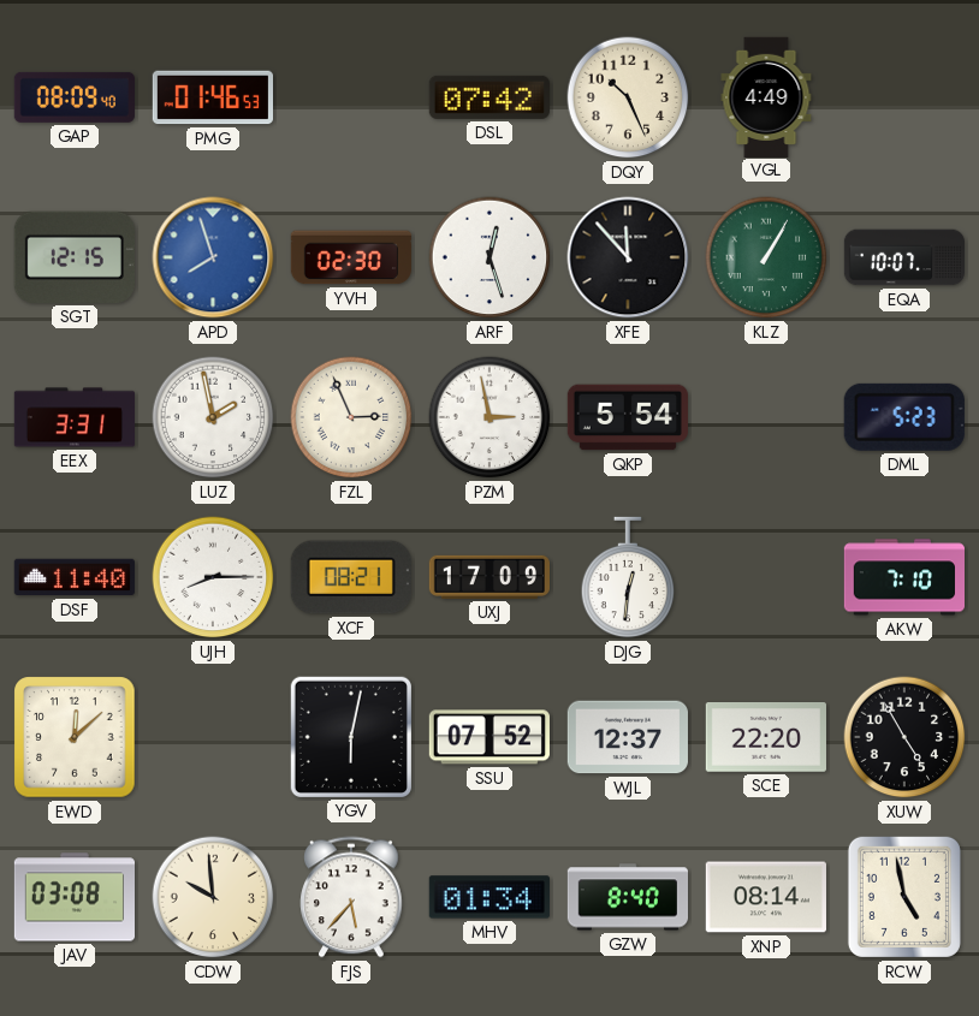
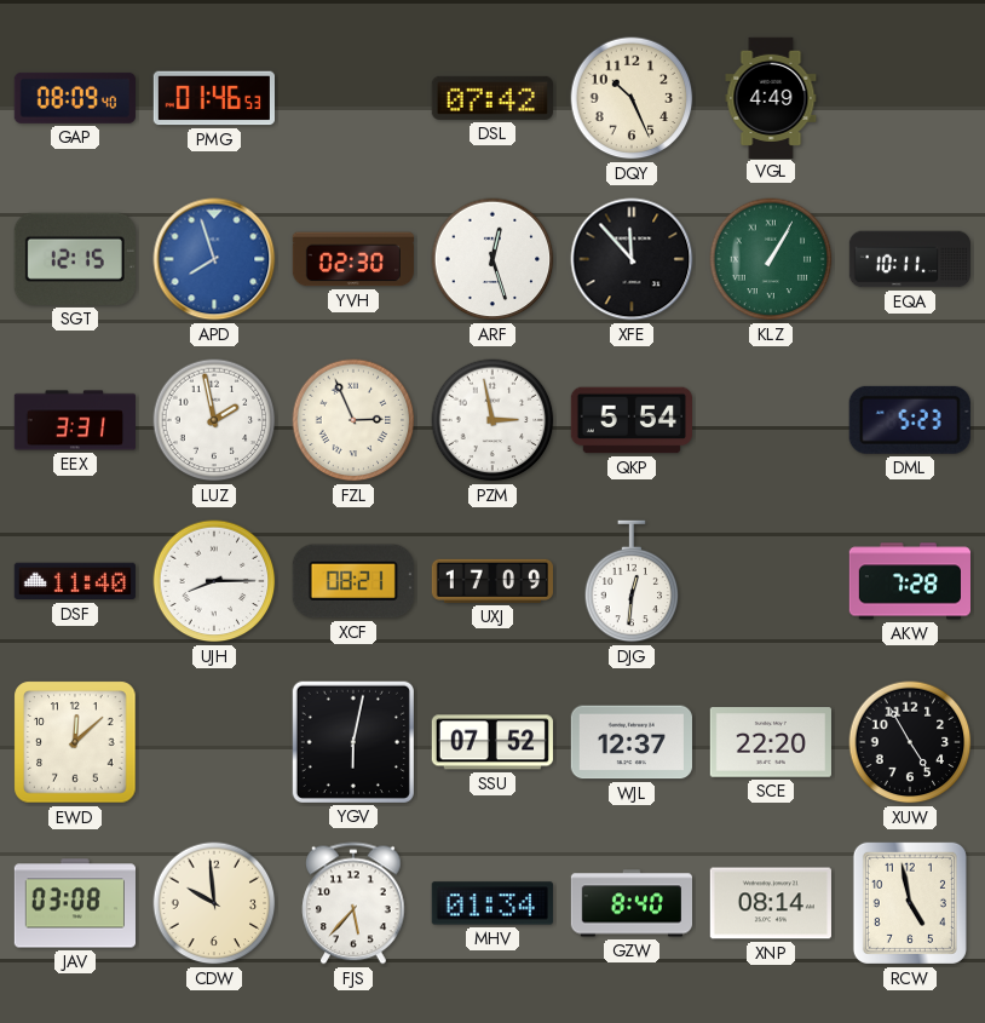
EQA: 10:07 -> 10:11 (910, 259)
AKW: 7:10 -> 7:28 (909, 581)
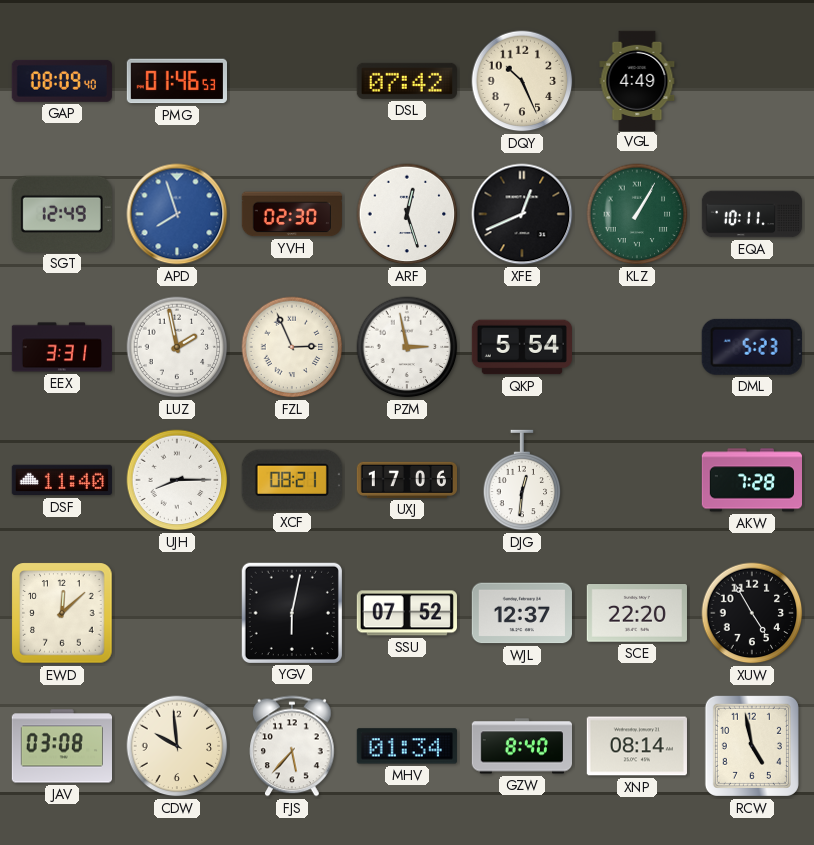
SGT: 12:15 -> 12:49 (62, 214)
XFE: 11:53 -> 12:41 (522, 214)
UXJ: 17:09 -> 17:06 (406, 480)
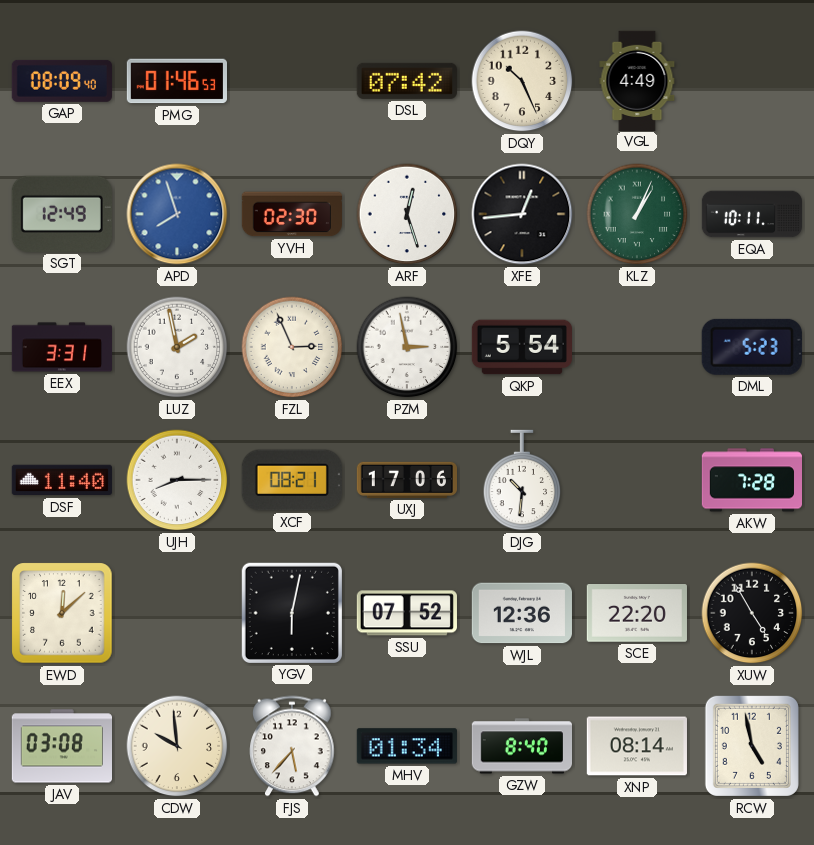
XFE: 12:41 -> 12:44 (522, 214)
KLZ: 1:05 -> 1:04 (637, 214)
DJG: 12:31 -> 10:31 (522, 480)
WJL: 12:37 -> 12:36 (522, 613)
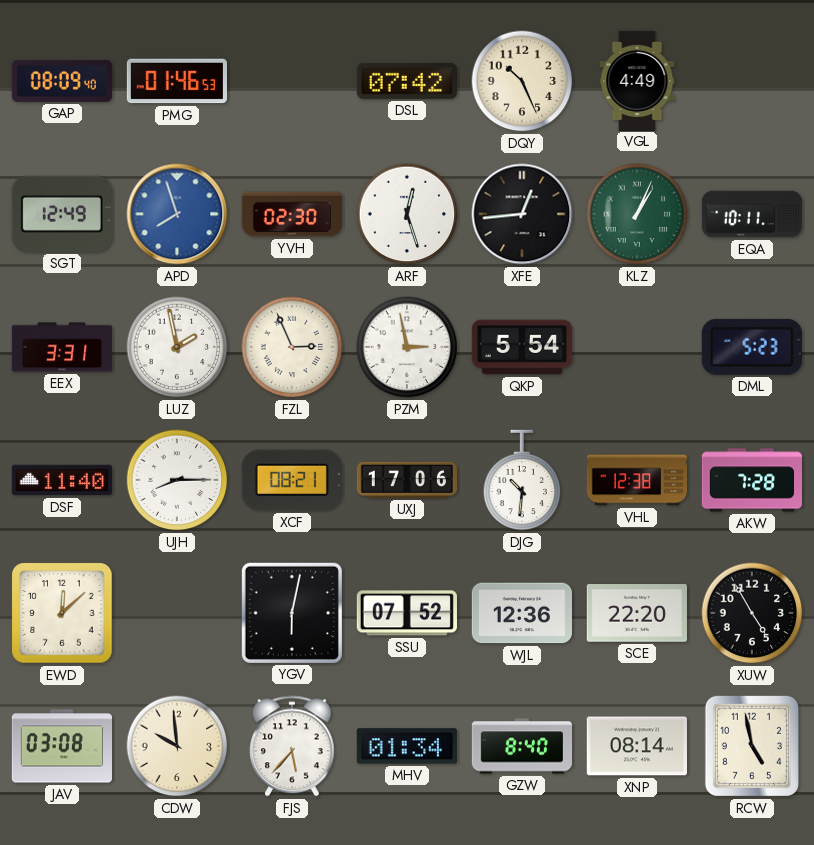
VHL: none -> 12:38 (636, 480)
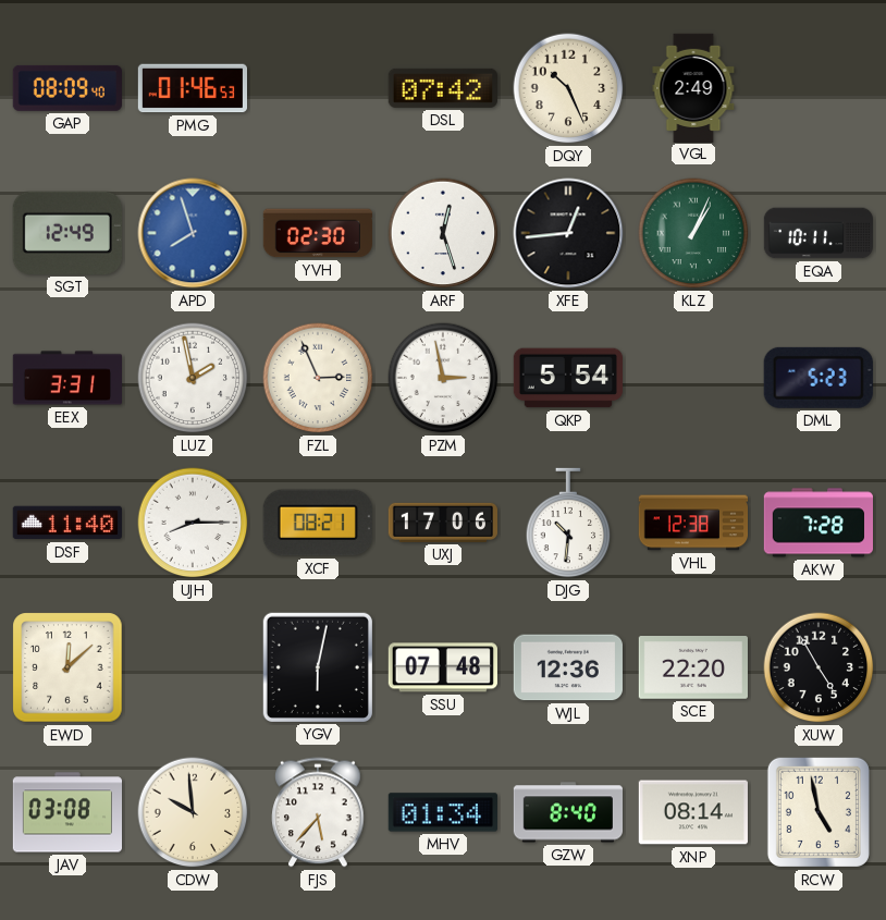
VGL: 4:49 -> 2:49 (693, 87)
SSU: 07:52 -> 07:48 (443, 667)
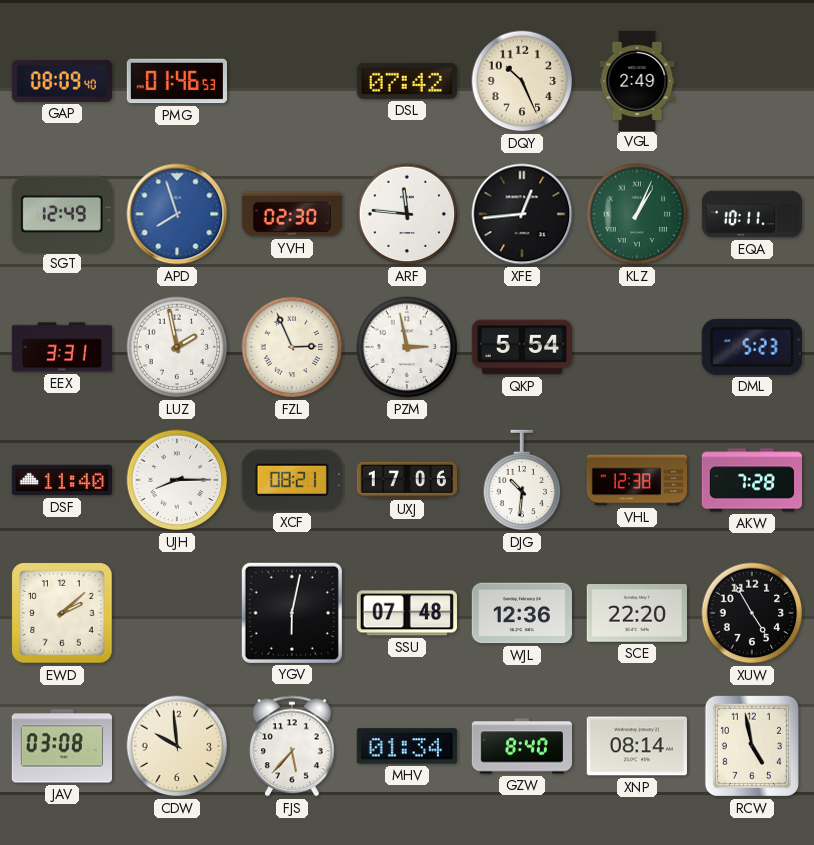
ARF: 12:27 -> 11:46 (407, 214)
EWD: 12:08 -> 2:08 (62, 613)
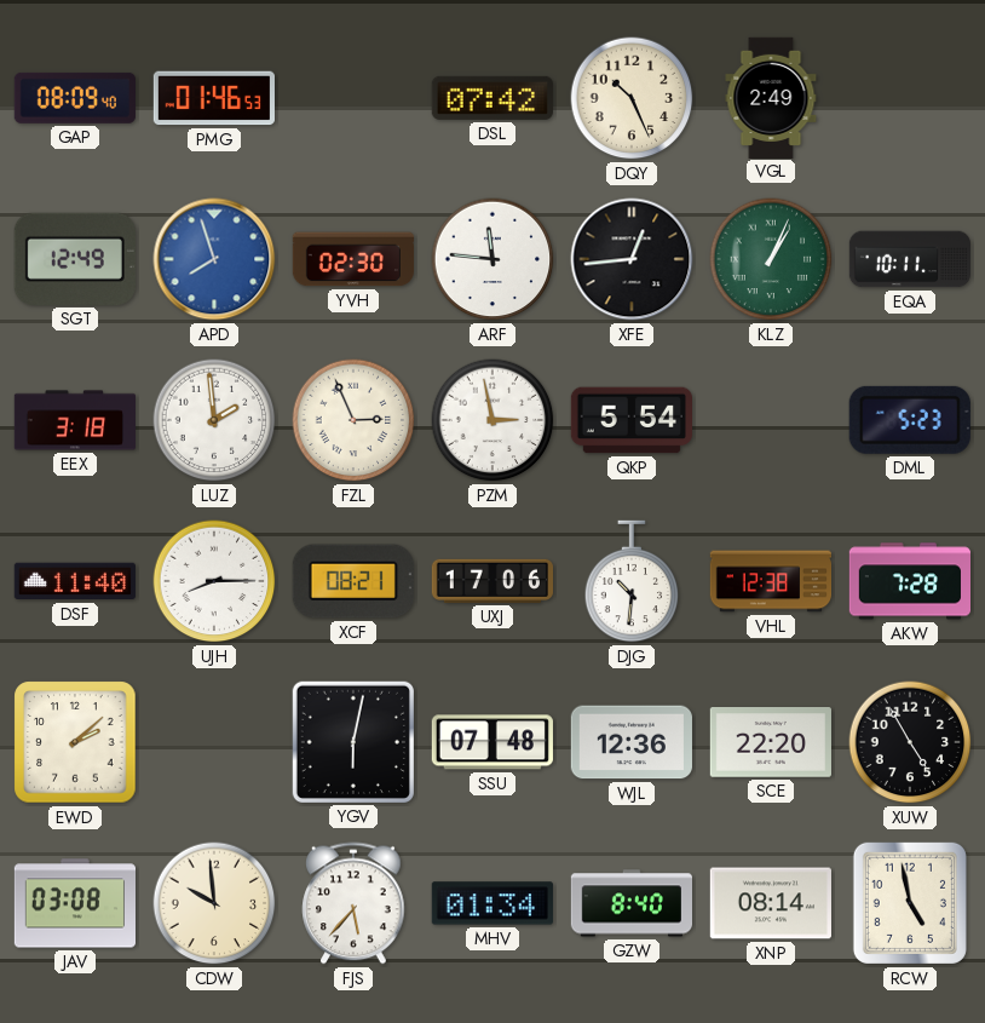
EEX: 3:31 -> 3:18 (74, 420)
LUZ: 1:58 -> 1:59 (214, 420)
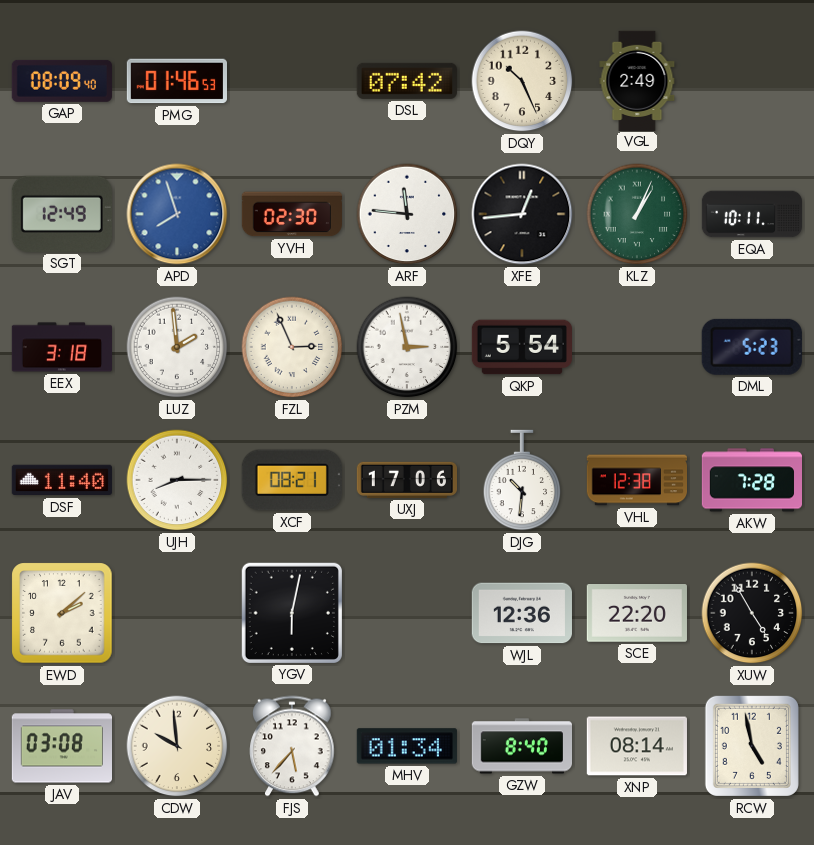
SSU: 07:48 -> none (492, 742)
